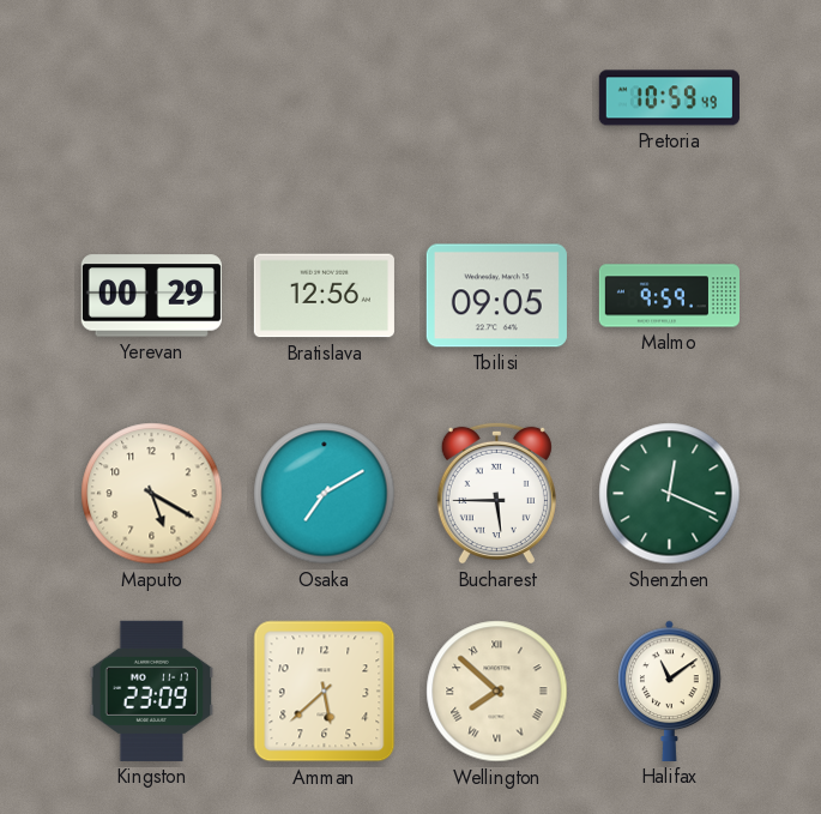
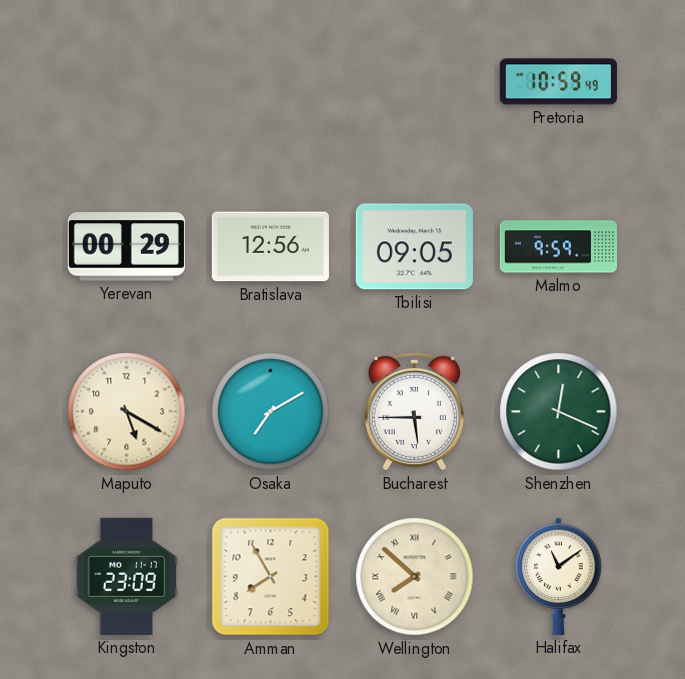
Amman: 5:38 -> 7:55 (271, 577)
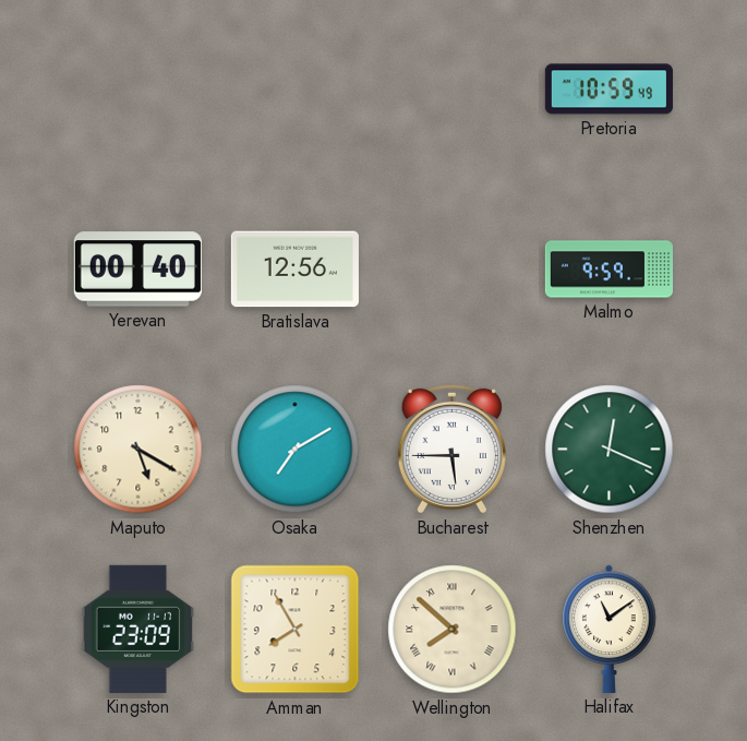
Yerevan: 00:29 -> 00:40 (137, 270)
Tbilisi: 09:05 -> none (414, 247)
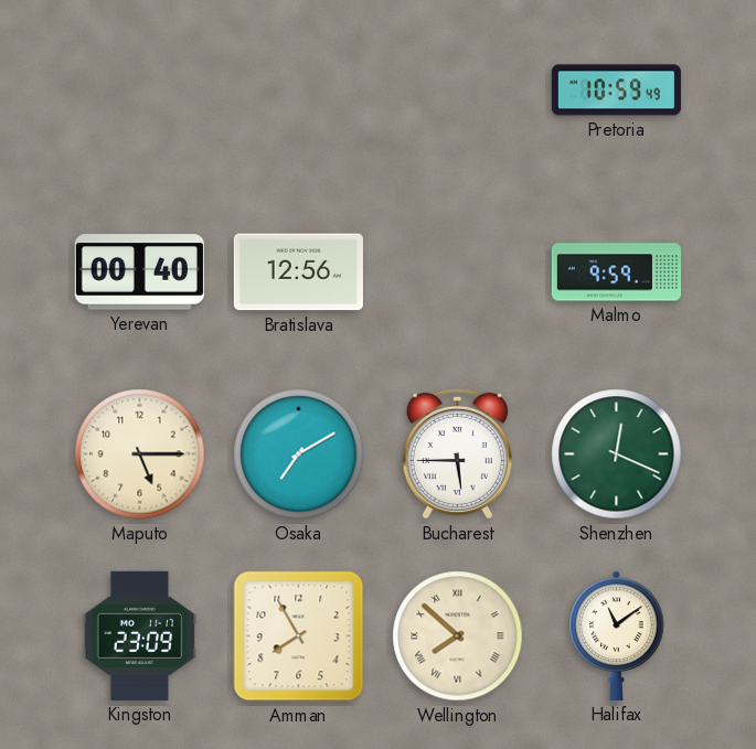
Maputo: 5:20 -> 5:15 (140, 454)
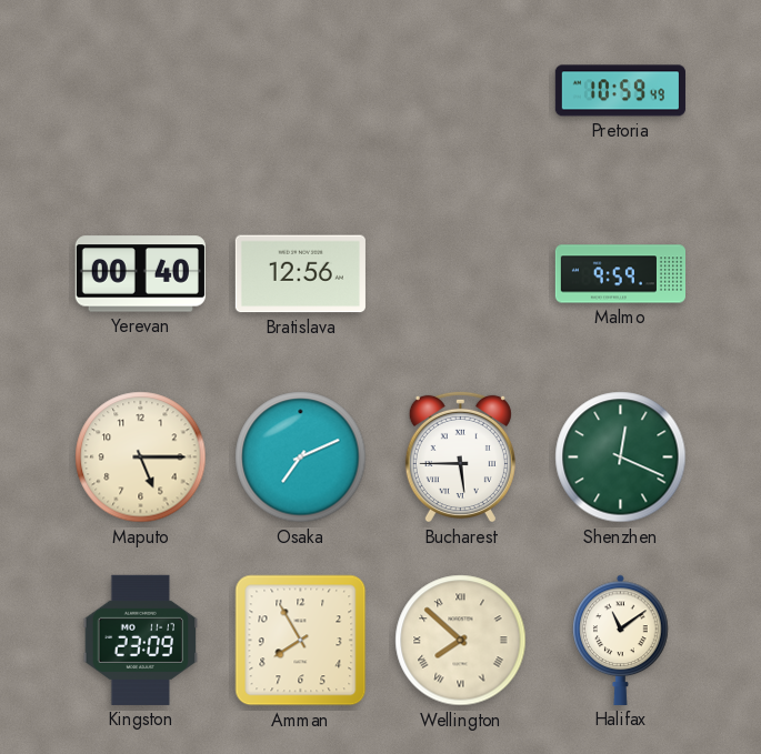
Osaka: 7:10 -> 7:11 (301, 458)
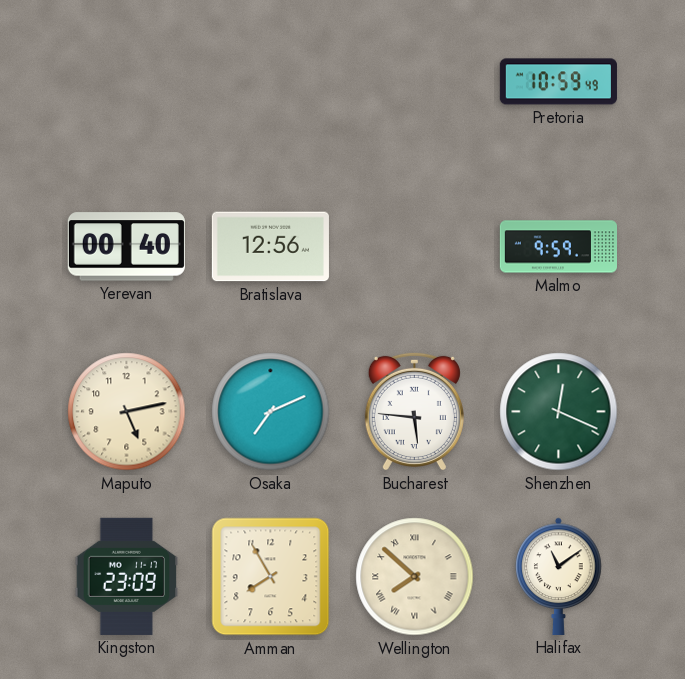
Maputo: 5:15 -> 5:13 (127, 412)
Bucharest: 5:45 -> 5:46 (414, 411)
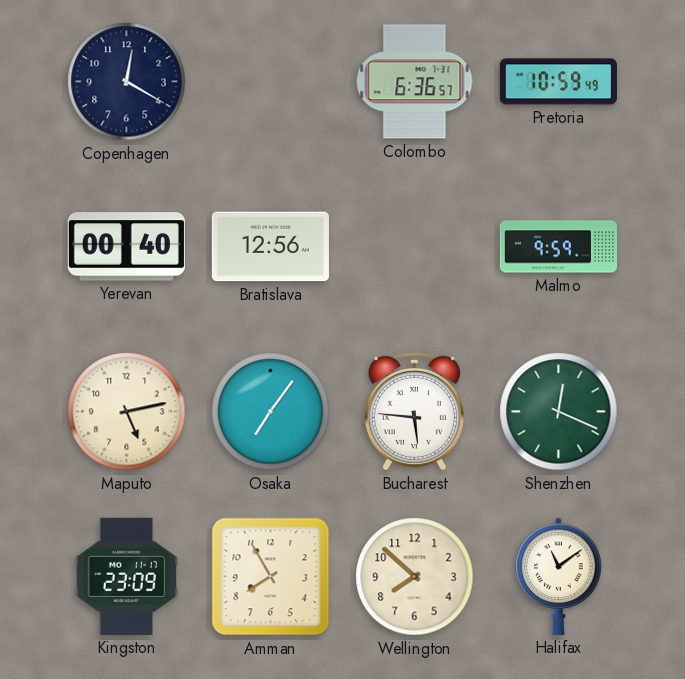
Copenhagen: none -> 12:20 (127, 82)
Colombo: none -> 6:36 (415, 82)
Osaka: 7:11 -> 7:06 (271, 412)
Wellington numerals: Roman -> Arabic (415, 577)
